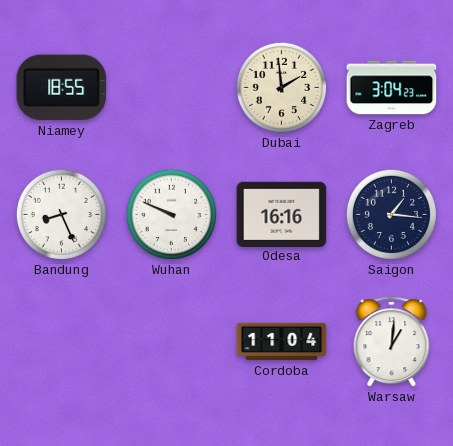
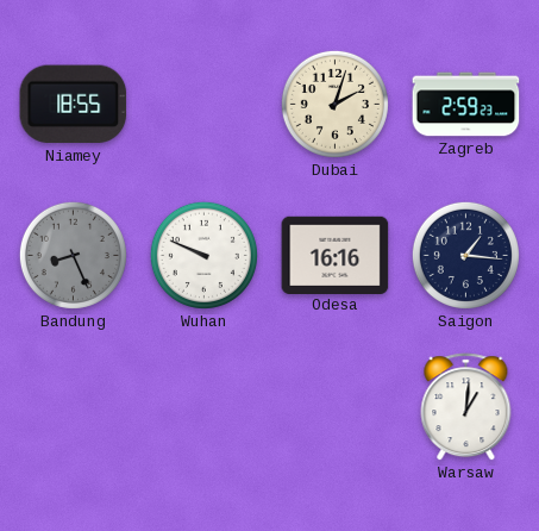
Dubai: 1:59 -> 2:03 (334, 104)
Zagreb: 3:04 -> 2:59 (466, 105)
Bandung dial: white -> grey (73, 255)
Cordoba: 11:04 -> none (282, 342)
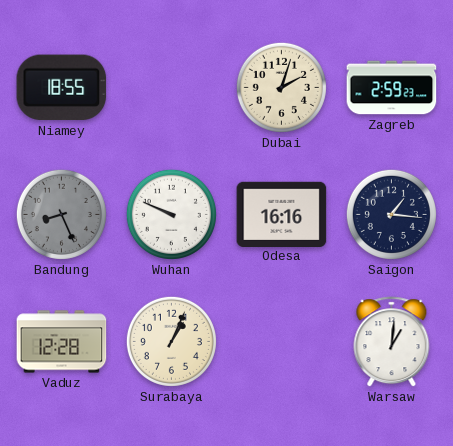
Vaduz: none -> 12:28 (62, 342)
Surabaya: none -> 1:04 (171, 341)
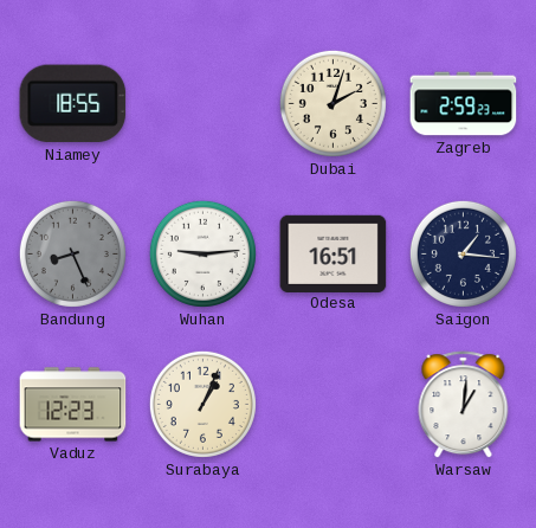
Wuhan: 9:49 -> 9:14 (202, 253)
Odesa: 16:16 -> 16:51 (334, 253)
Vaduz: 12:28 -> 12:23 (73, 405)
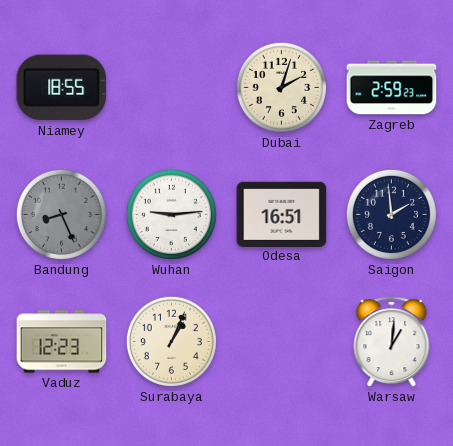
Saigon: 1:16 -> 1:59 (391, 214)
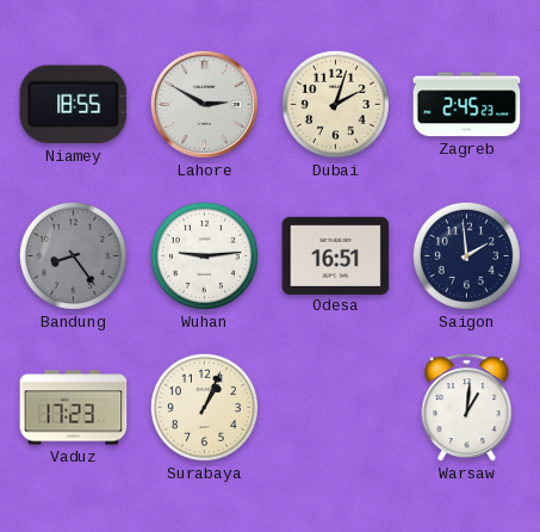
Lahore: none -> 2:50 (204, 104)
Zagreb: 2:59 -> 2:45 (467, 105)
Bandung: 8:26 -> 8:24 (73, 255)
Vaduz: 12:23 -> 17:23 (74, 408)
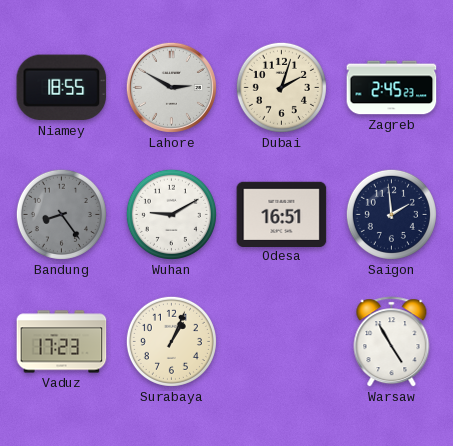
Wuhan: 9:14 -> 9:10 (171, 214)
Warsaw: 1:01 -> 4:55 (392, 342)
